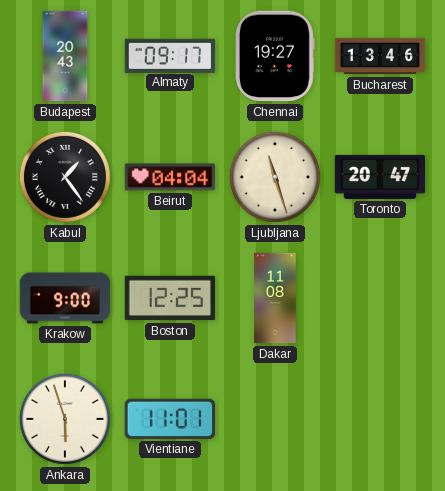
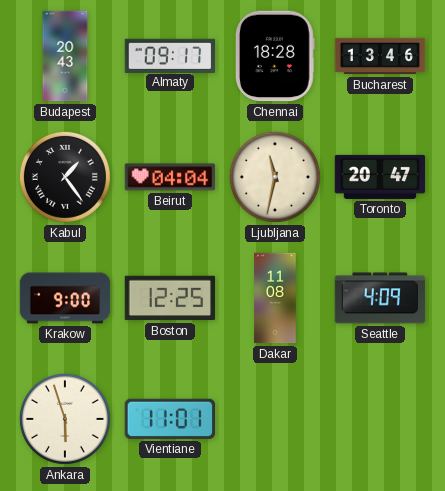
Chennai: 19:27 -> 18:28 (275, 56)
Ljubljana: 11:27 -> 11:32 (275, 177)
Seattle: none -> 4:09 (380, 298)
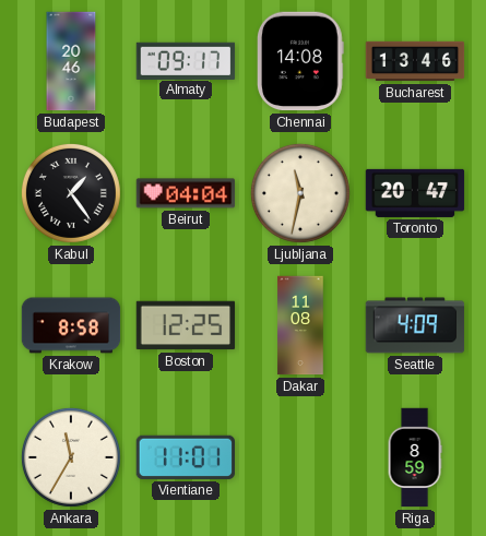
Budapest: 20:43 -> 20:46 (71, 61)
Chennai: 18:28 -> 14:08 (300, 61)
Krakow: 9:00 -> 8:58 (71, 325)
Ankara: 5:57 -> 11:35 (71, 457)
Riga: none -> 8:59 (415, 457)
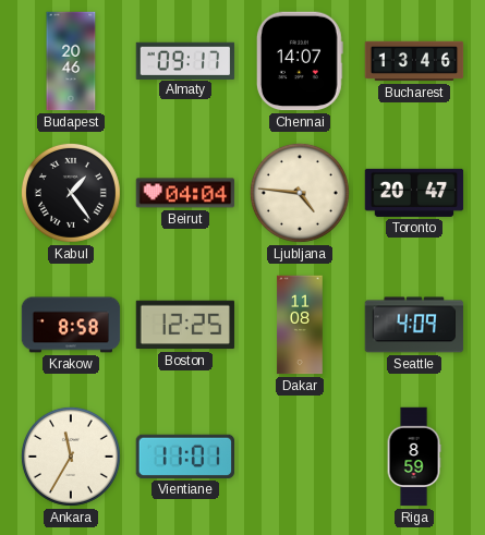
Chennai: 14:08 -> 14:07 (300, 61)
Ljubljana: 11:32 -> 4:46 (300, 193)
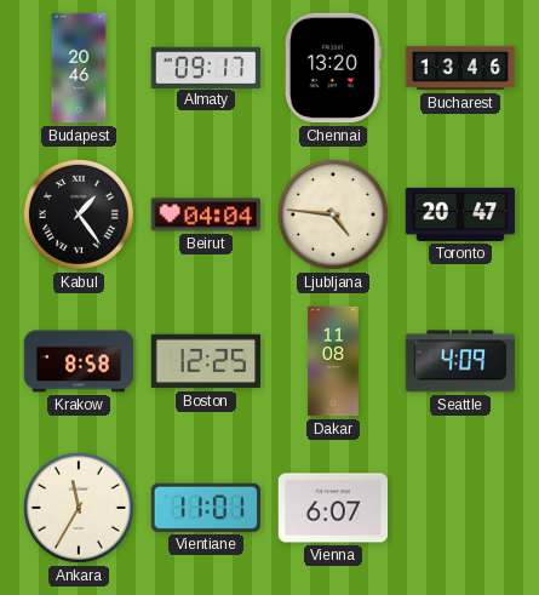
Chennai: 14:07 -> 13:20 (333, 68)
Vienna: none -> 6:07 (333, 508)
Riga: 8:59 -> none (414, 457)
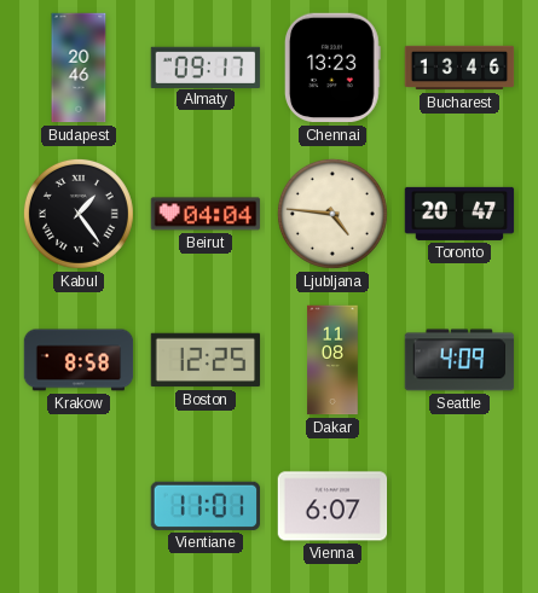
Chennai: 13:20 -> 13:23 (332, 68)
Ankara: 11:35 -> none (79, 508)
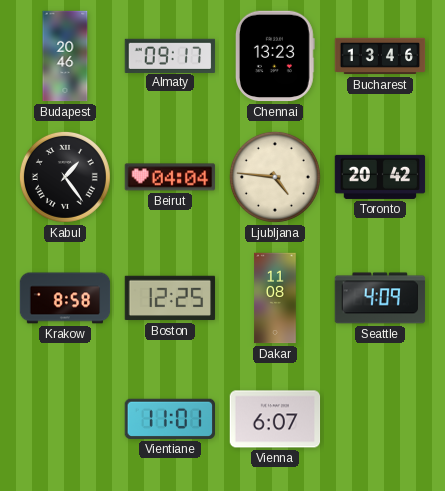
Toronto: 20:47 -> 20:42 (380, 177)
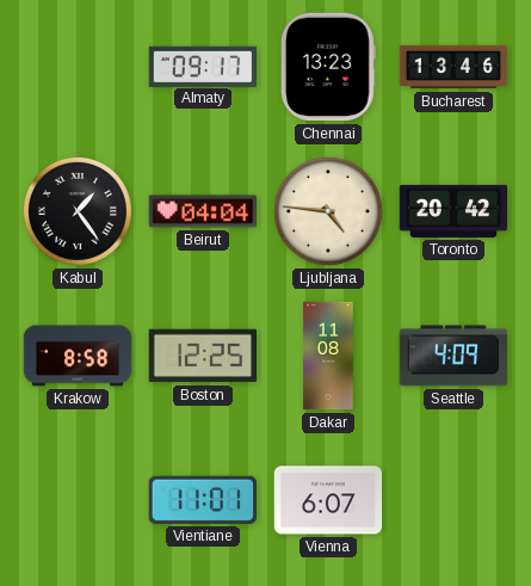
Budapest: 20:46 -> none (65, 56)
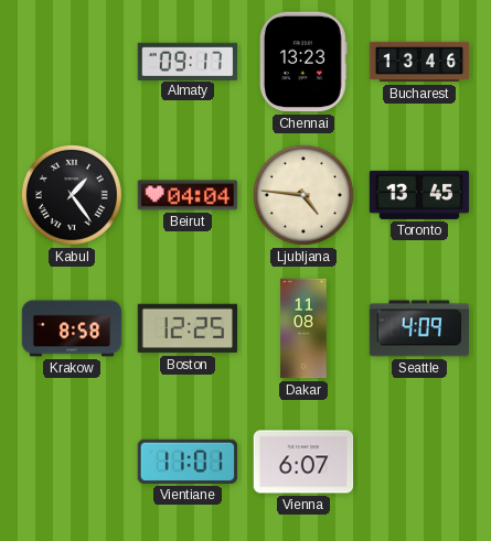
Toronto: 20:42 -> 13:45 (419, 195)
